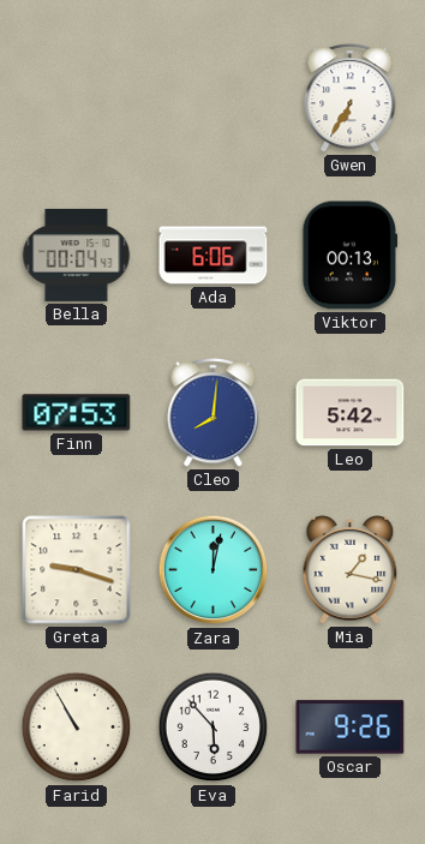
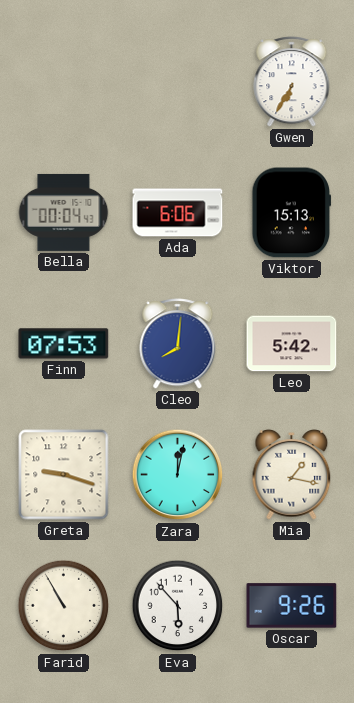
Viktor: 00:13 -> 15:13 (292, 213)
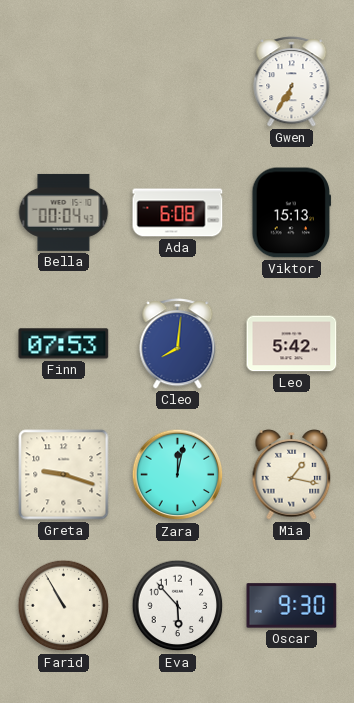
Ada: 6:06 -> 6:08 (178, 213)
Oscar: 9:26 -> 9:30 (292, 606)
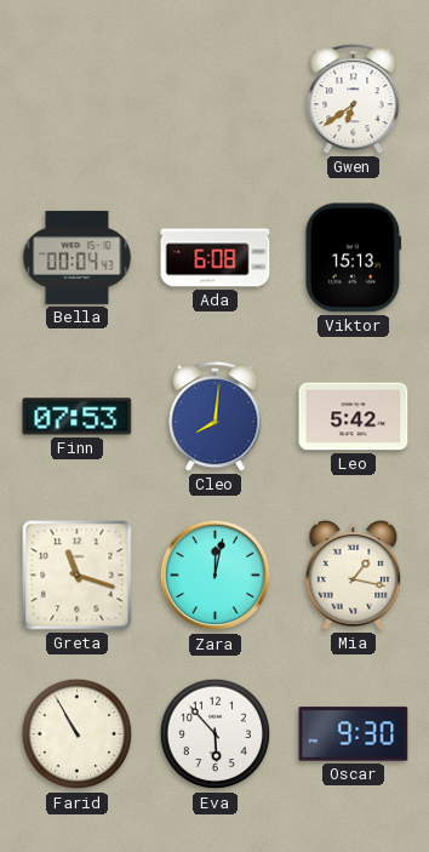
Gwen: 6:35 -> 6:39 (354, 99)
Greta: 9:18 -> 11:18 (78, 576)
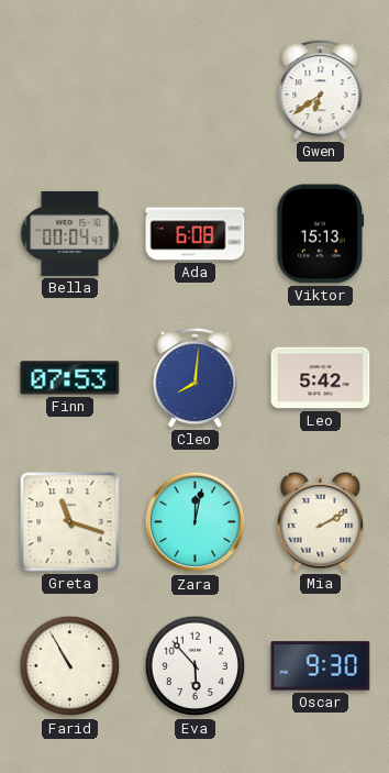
Mia: 1:17 -> 2:10 (321, 522)
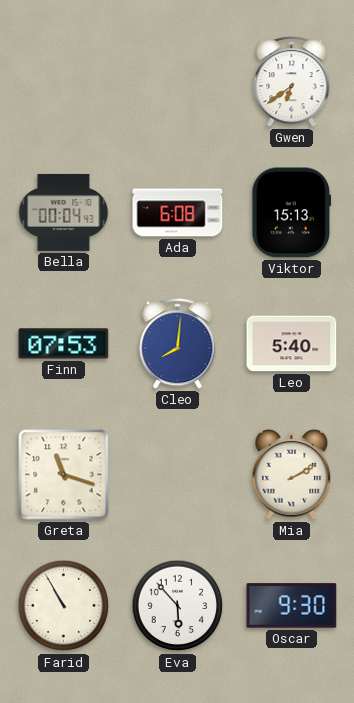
Leo: 5:42 -> 5:40 (292, 344)
Zara: 12:02 -> none (196, 522)
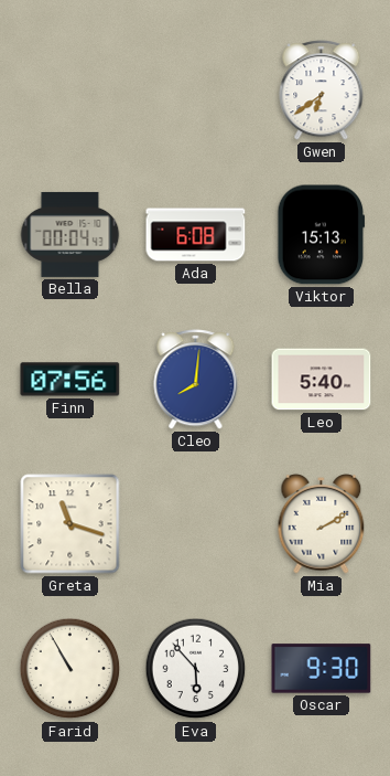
Finn: 07:53 -> 07:56 (71, 380)
